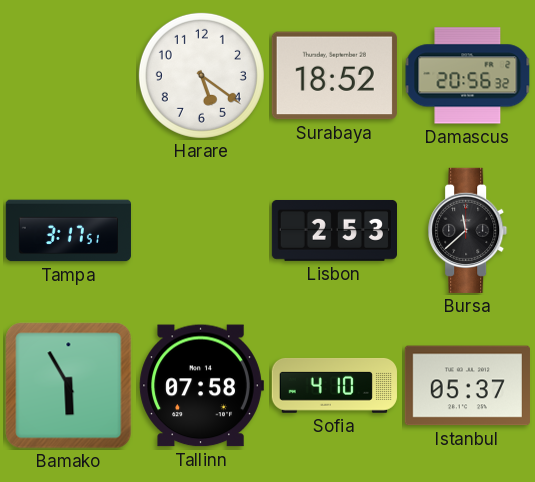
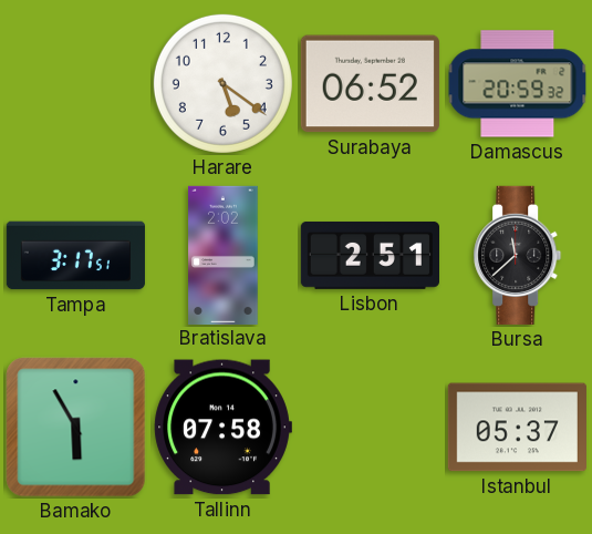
Surabaya: 18:52 -> 06:52 (370, 84)
Damascus: 20:56 -> 20:59 (518, 84)
Bratislava: none -> 2:02 (224, 255)
Lisbon: 2:53 -> 2:51 (370, 255)
Sofia: 4:10 -> none (334, 385)
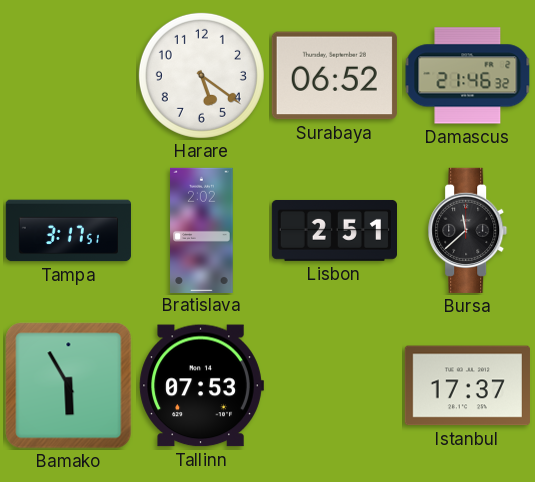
Damascus: 20:59 -> 21:46 (468, 76)
Tallinn: 07:58 -> 07:53 (201, 386)
Istanbul: 05:37 -> 17:37 (467, 386)
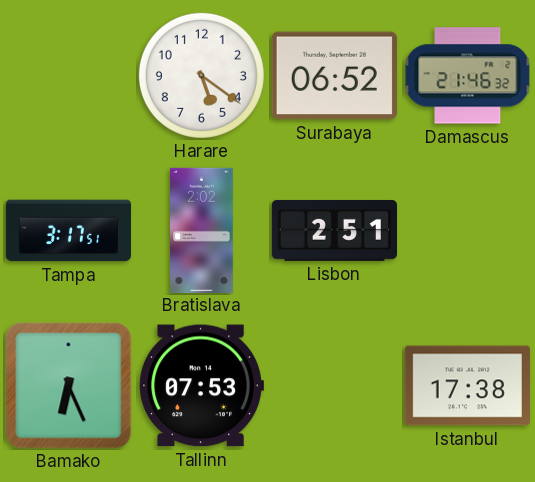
Bursa: 11:38 -> none (468, 230)
Bamako: 5:55 -> 6:26 (69, 386)
Istanbul: 17:37 -> 17:38 (467, 386)
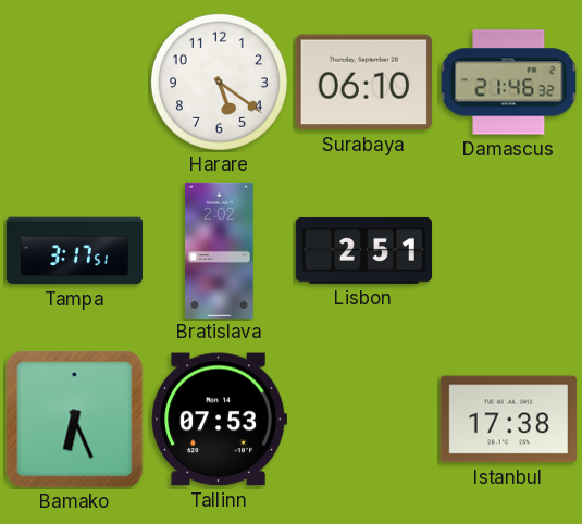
Surabaya: 06:52 -> 06:10 (363, 83)
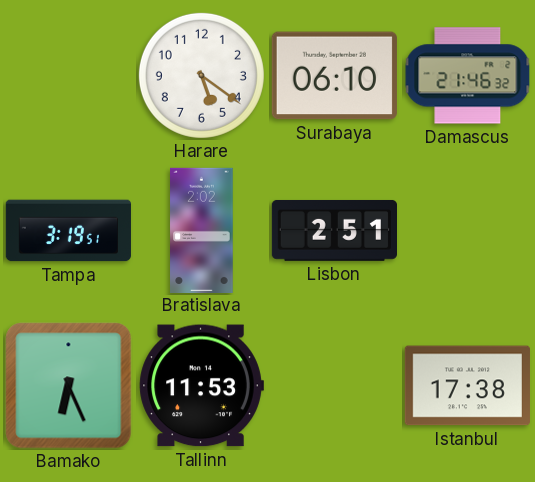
Tampa: 3:17 -> 3:19 (68, 231)
Tallinn: 07:53 -> 11:53 (201, 386)
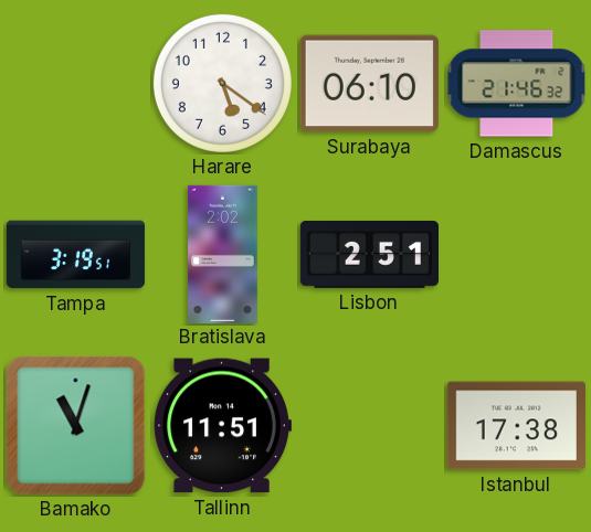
Bamako: 6:26 -> 11:03 (76, 426)
Tallinn: 11:53 -> 11:51 (222, 426)
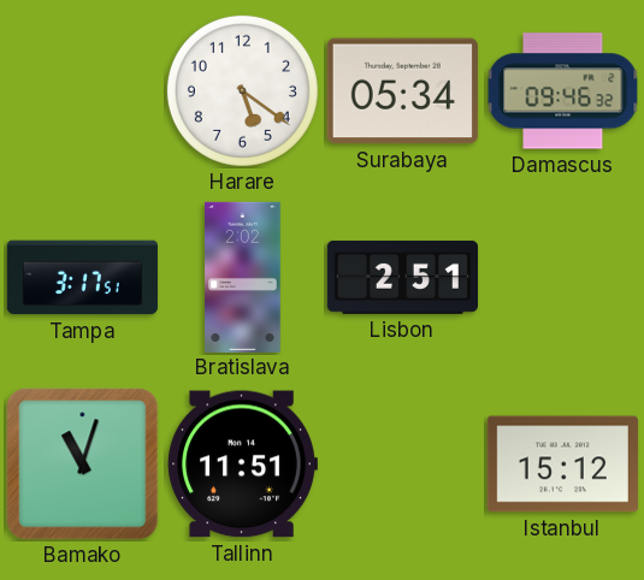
Surabaya: 06:10 -> 05:34 (402, 91)
Damascus: 21:46 -> 09:46 (563, 91)
Tampa: 3:19 -> 3:17 (82, 278)
Istanbul: 17:38 -> 15:12 (562, 464)
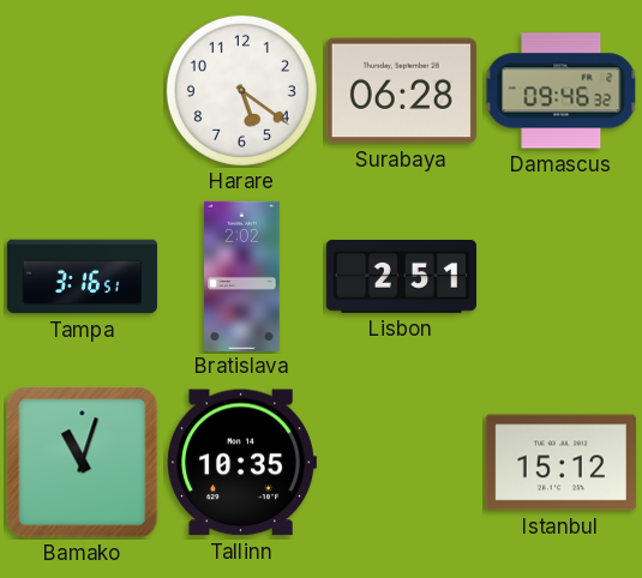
Surabaya: 05:34 -> 06:28 (401, 91)
Tampa: 3:17 -> 3:16 (82, 277)
Tallinn: 11:51 -> 10:35 (241, 463)
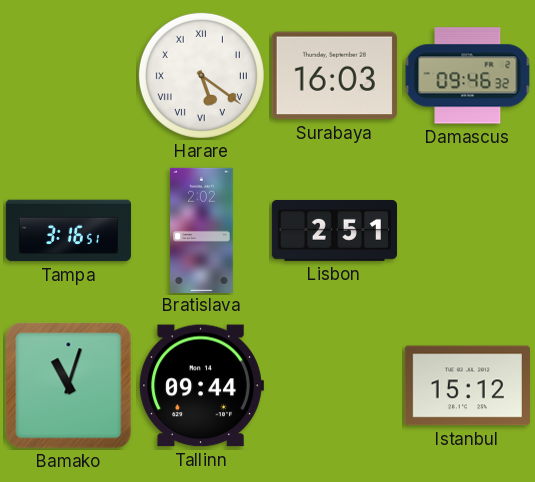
Harare numerals: Arabic -> Roman (201, 75)
Surabaya: 06:28 -> 16:03 (334, 76)
Tallinn: 10:35 -> 09:44 (201, 386)
